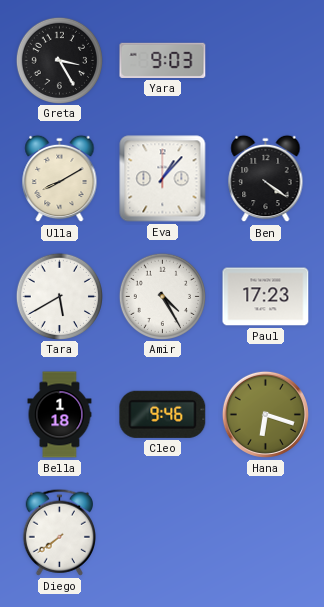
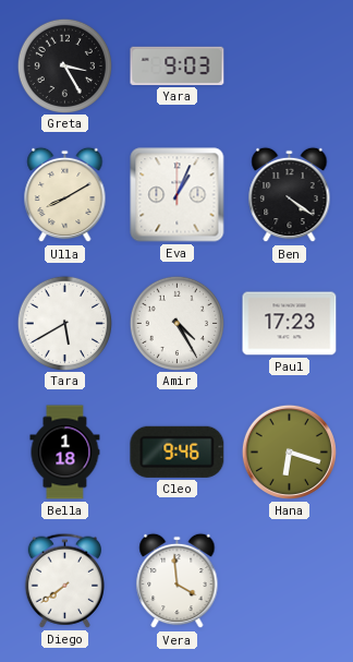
Eva: 1:07 -> 1:04 (178, 195)
Vera: none -> 3:59 (178, 581)
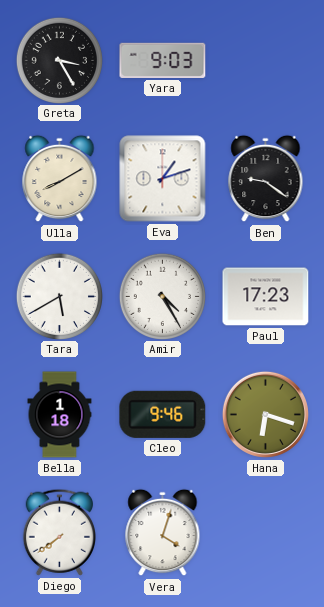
Eva: 1:04 -> 1:12 (163, 179)
Ben: 4:21 -> 9:21 (266, 179)
Vera: 3:59 -> 4:03 (163, 533)
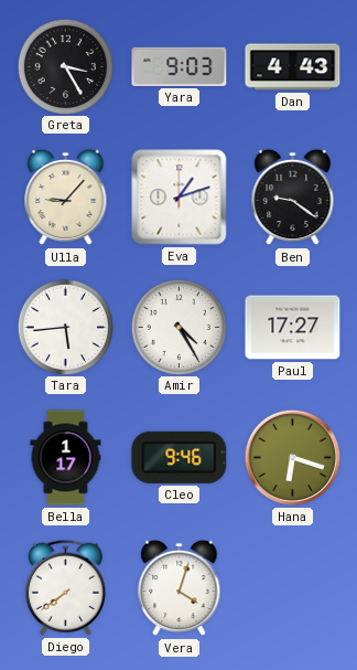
Dan: none -> 4:43 (293, 67)
Ulla: 8:10 -> 9:07 (66, 198)
Tara: 5:40 -> 5:44 (65, 327)
Paul: 17:23 -> 17:27 (293, 328)
Bella: 1:18 -> 1:17 (66, 458)
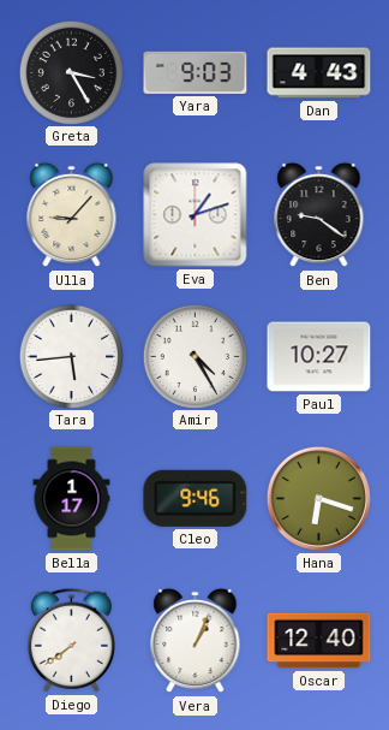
Paul: 17:27 -> 10:27 (319, 357)
Vera: 4:03 -> 1:04 (196, 641)
Oscar: none -> 12:40 (319, 641)
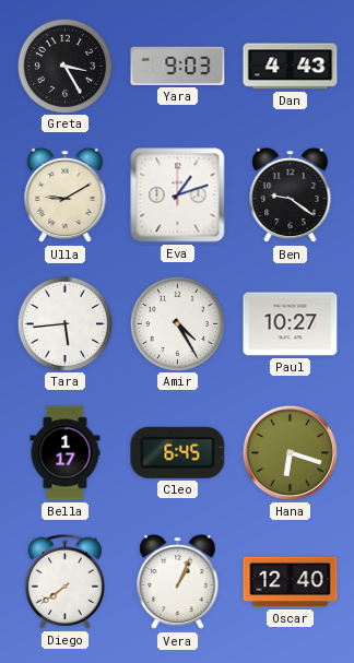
Ulla: 9:07 -> 9:10 (66, 196)
Cleo: 9:46 -> 6:45 (178, 452)
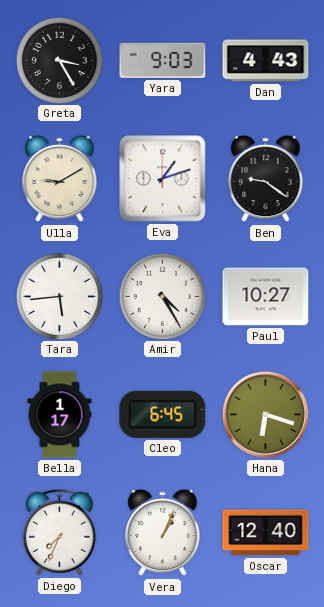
Diego: 7:39 -> 7:34 (59, 532)
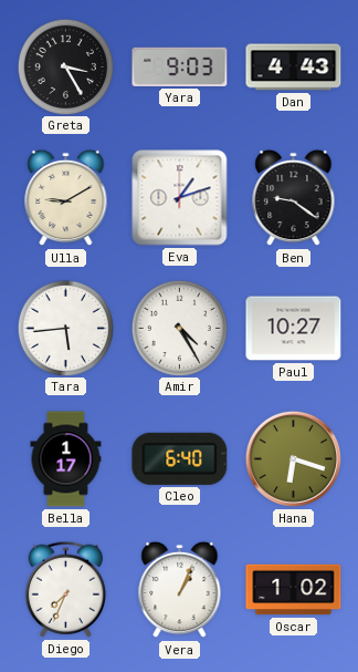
Cleo: 6:45 -> 6:40 (180, 458)
Oscar: 12:40 -> 1:02 (294, 590)
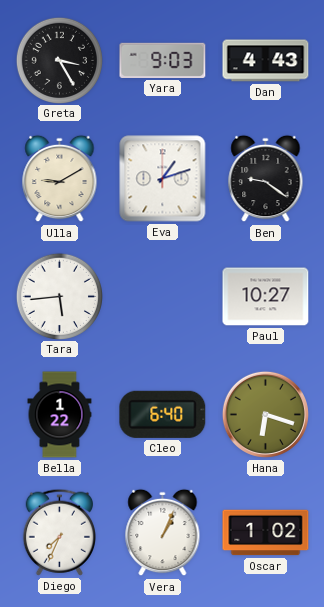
Amir: 4:25 -> none (179, 328)
Bella: 1:17 -> 1:22 (60, 415)
